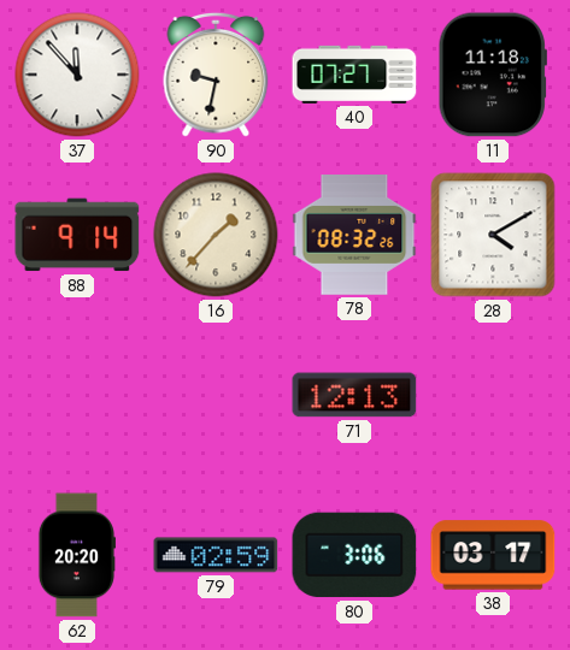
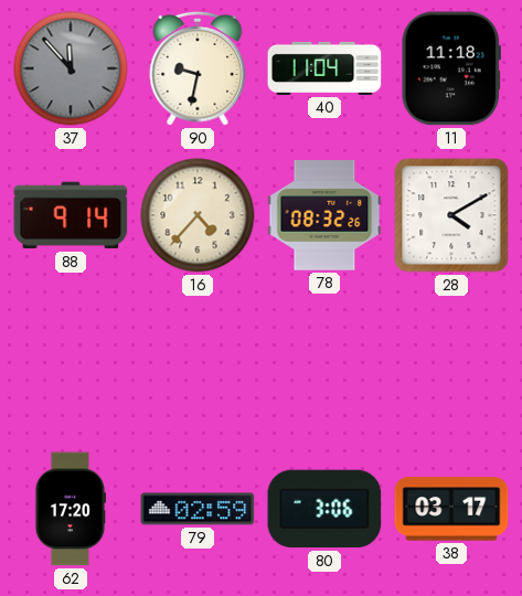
37 dial: white -> grey (71, 68)
40: 07:27 -> 11:04 (324, 68)
16: 1:37 -> 4:37 (198, 215)
71: 12:13 -> none (354, 395)
62: 20:20 -> 17:20 (70, 509)
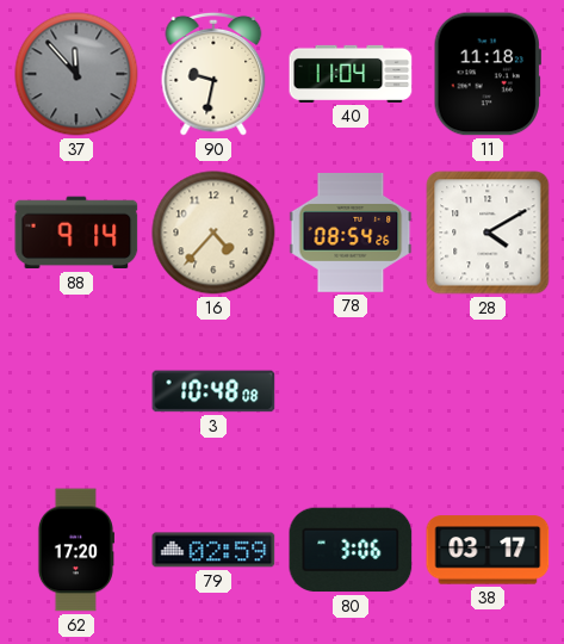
78: 08:32 -> 08:54 (351, 234)
3: none -> 10:48 (213, 391)
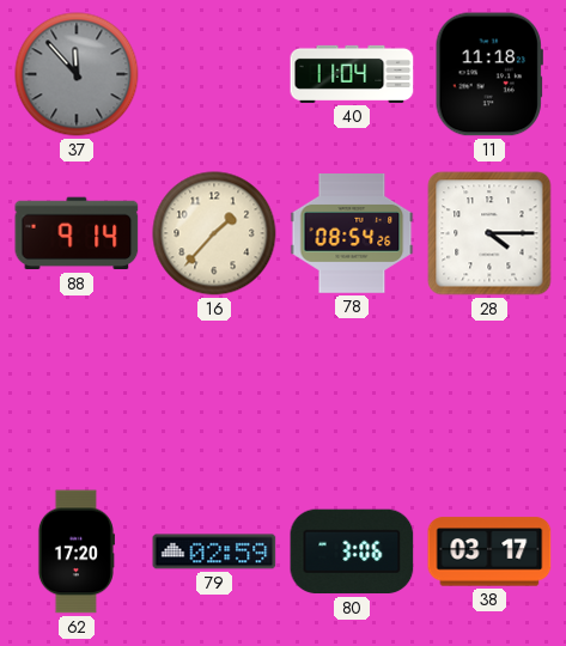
90: 9:32 -> none (213, 74)
16: 4:37 -> 1:37 (214, 233)
28: 4:10 -> 4:15 (489, 233)
3: 10:48 -> none (213, 391)
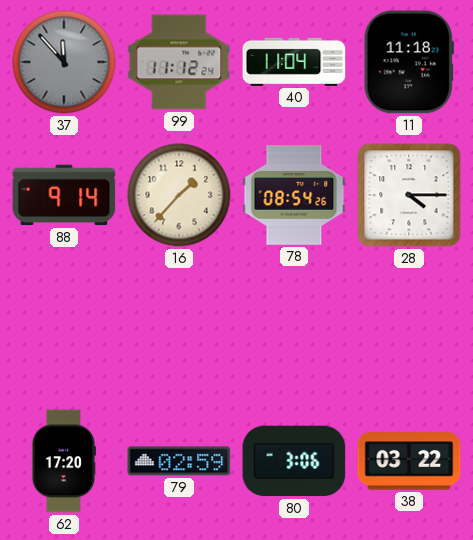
99: none -> 11:12 (179, 62)
38: 03:17 -> 03:22 (409, 461)
